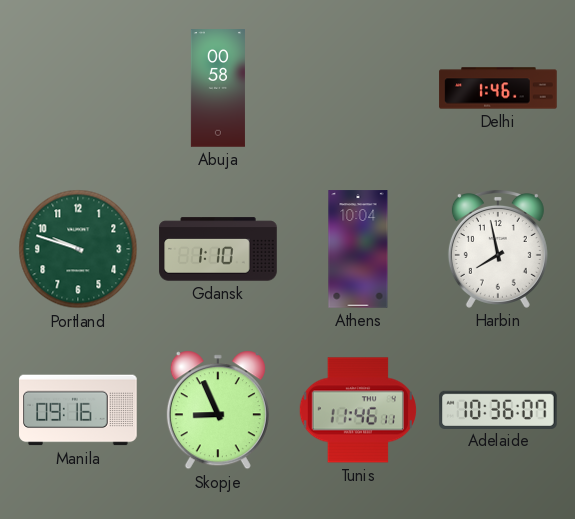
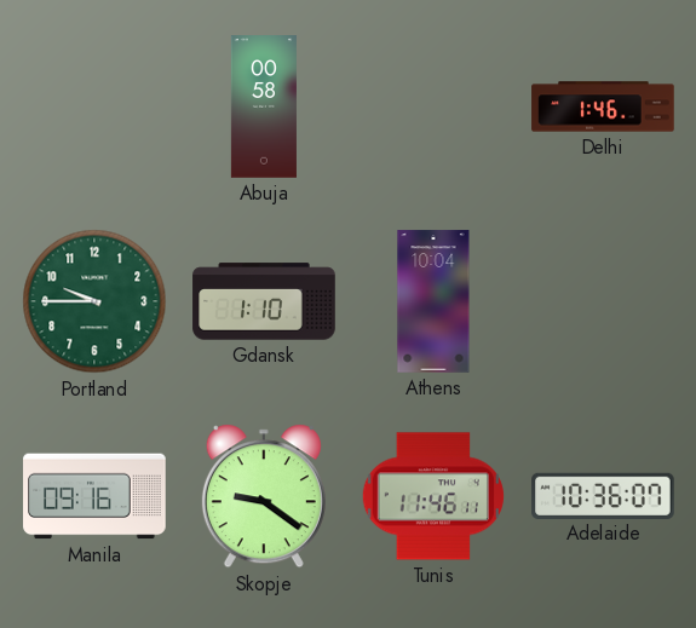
Portland: 9:48 -> 9:45 (94, 301)
Harbin: 7:58 -> none (498, 249)
Skopje: 8:56 -> 9:21 (264, 496)
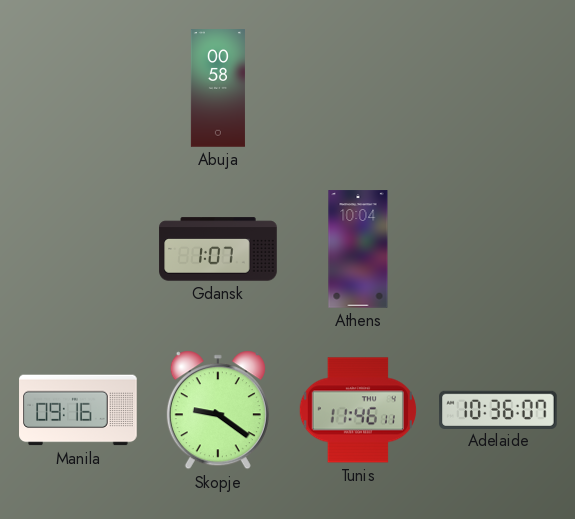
Delhi: 1:46 -> none (603, 106)
Portland: 9:45 -> none (94, 301)
Gdansk: 1:10 -> 1:07 (218, 249)
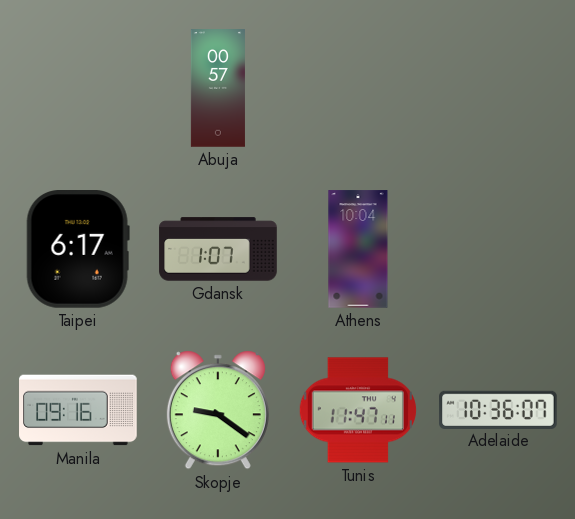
Abuja: 00:58 -> 00:57 (218, 88)
Taipei: none -> 6:17 (78, 250)
Tunis: 11:46 -> 11:47 (358, 410)
